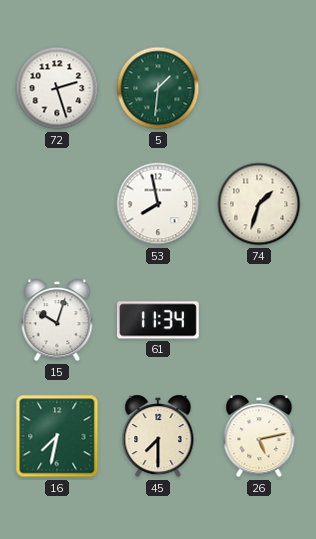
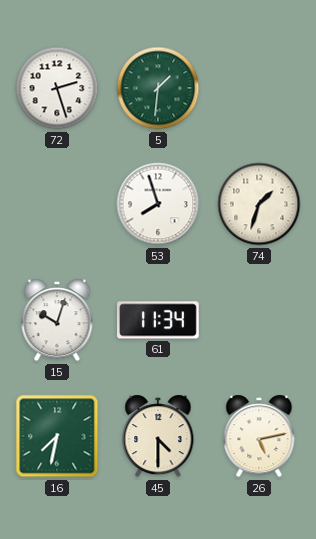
53: 7:58 -> 7:57 (158, 204)
45: 7:30 -> 4:30 (158, 436)
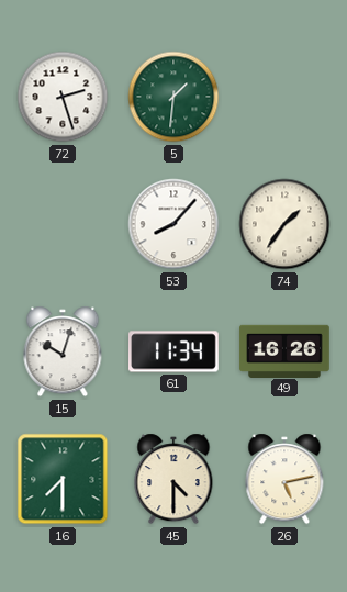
53: 7:57 -> 8:07 (173, 224)
74: 1:33 -> 1:36 (284, 224)
49: none -> 16:26 (284, 350)
16: 7:32 -> 7:30 (63, 479)
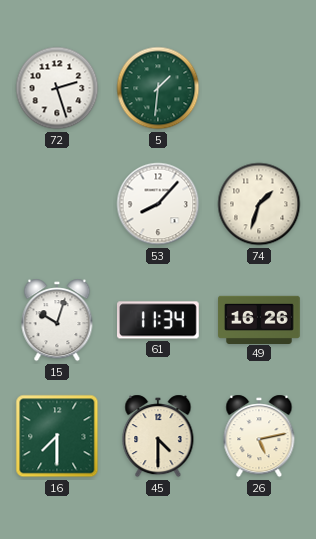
74: 1:36 -> 1:33 (259, 204)
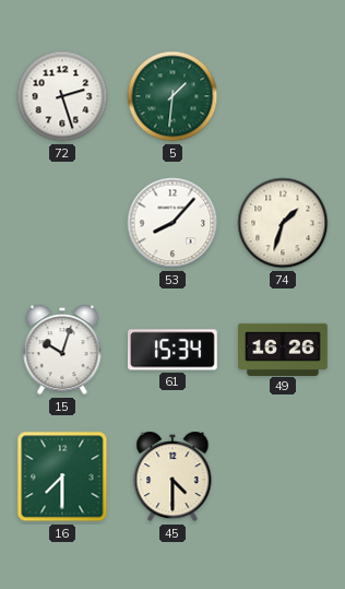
61: 11:34 -> 15:34 (174, 350)
26: 5:13 -> none (259, 436)
